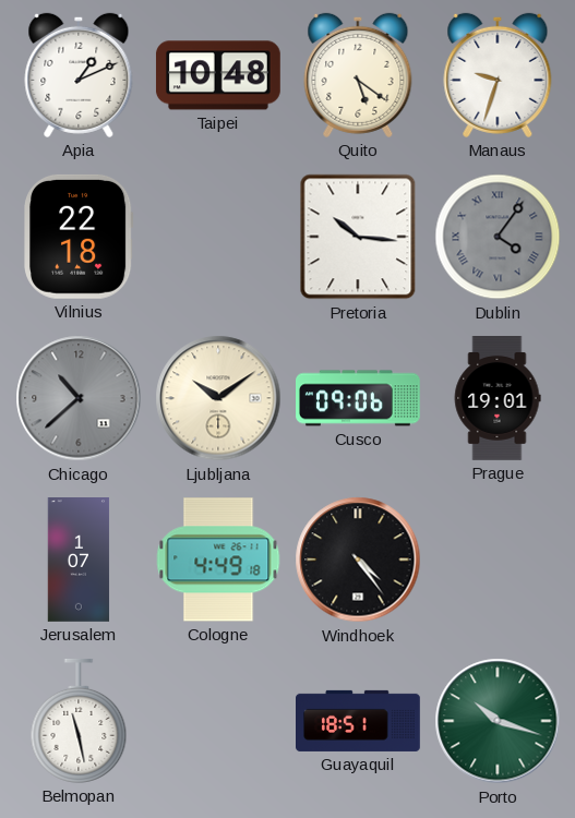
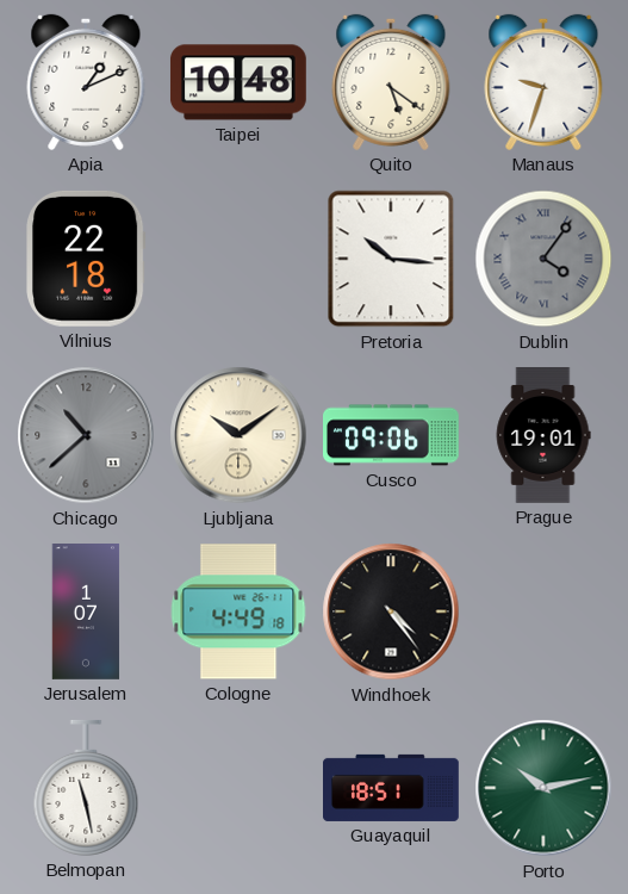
Porto: 10:18 -> 10:13 (543, 788)
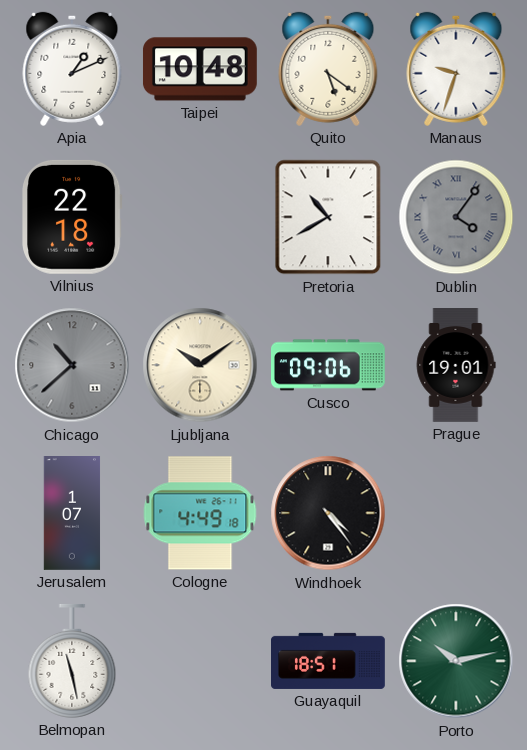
Pretoria: 10:16 -> 10:40 (328, 217)
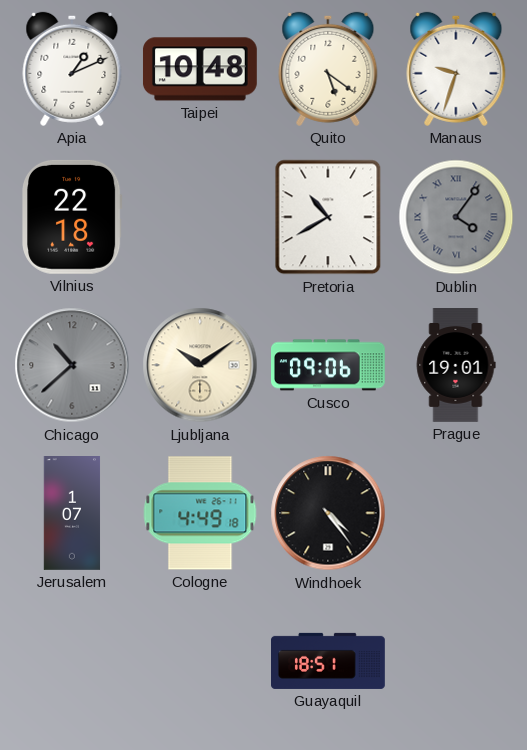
Belmopan: 11:28 -> none (72, 661)
Porto: 10:13 -> none (456, 661)
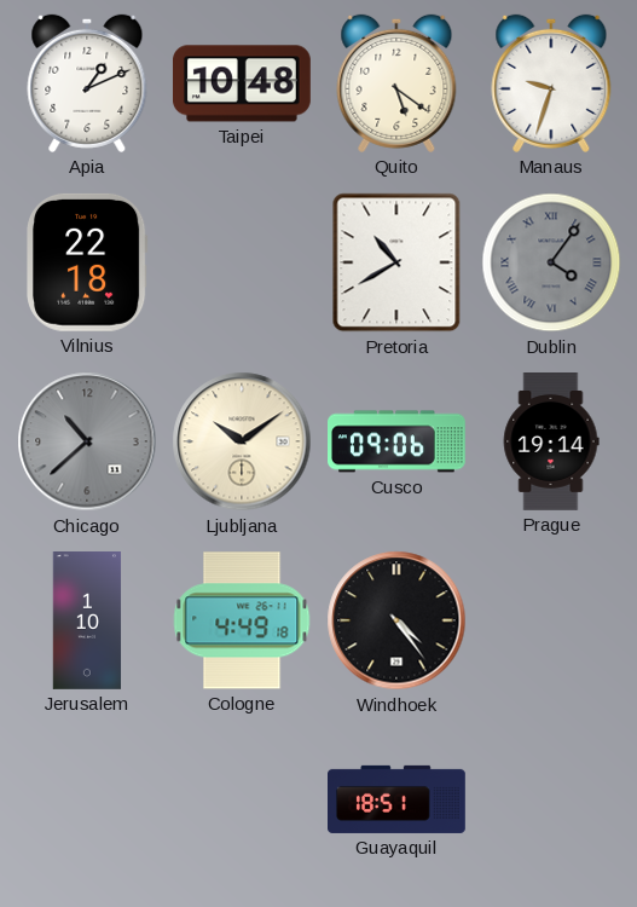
Prague: 19:01 -> 19:14 (551, 443)
Jerusalem: 1:07 -> 1:10 (87, 622)
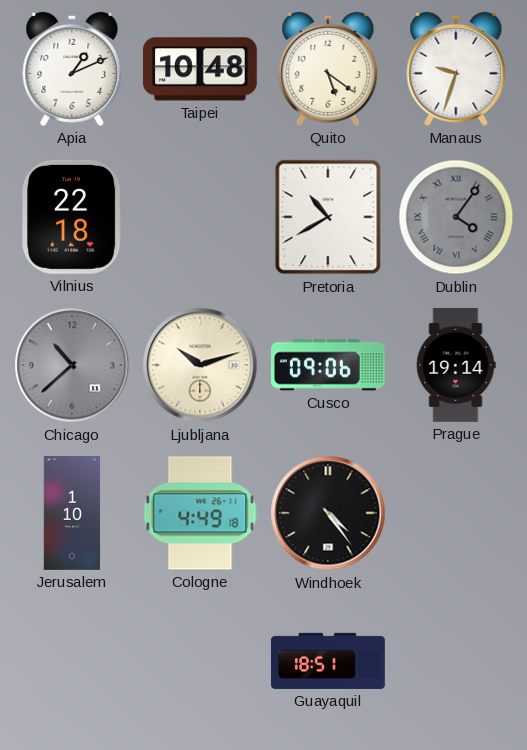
Ljubljana: 10:09 -> 10:12 (200, 365)
